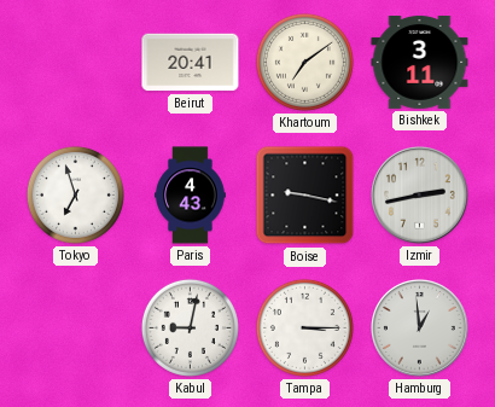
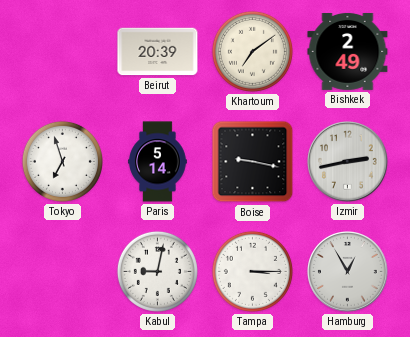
Beirut: 20:41 -> 20:39 (158, 52)
Bishkek: 3:11 -> 2:49 (348, 51)
Paris: 4:43 -> 5:14 (158, 162)
Hamburg: 12:59 -> 12:55 (348, 272)
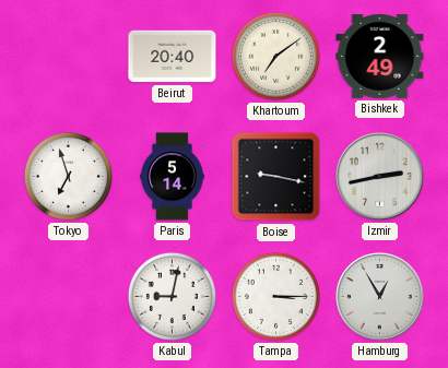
Beirut: 20:39 -> 20:40 (173, 57)
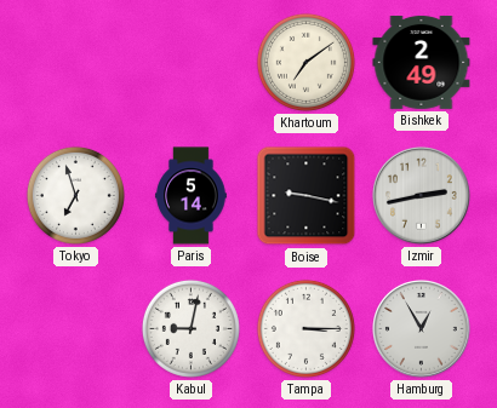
Beirut: 20:40 -> none (173, 57)
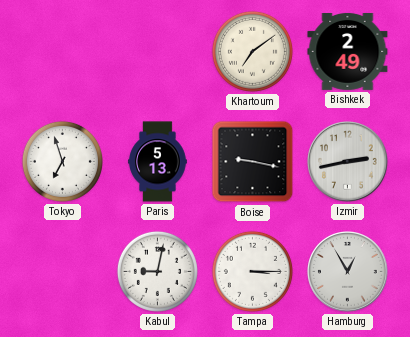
Paris: 5:14 -> 5:13 (158, 162)
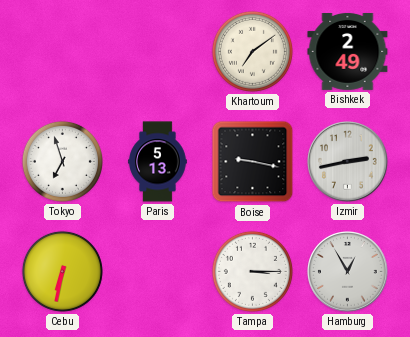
Cebu: none -> 6:32 (62, 271)
Kabul: 9:02 -> none (157, 271)
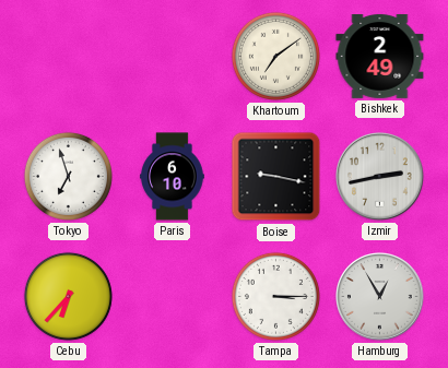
Paris: 5:13 -> 6:10 (173, 177)
Cebu: 6:32 -> 6:37 (68, 296)
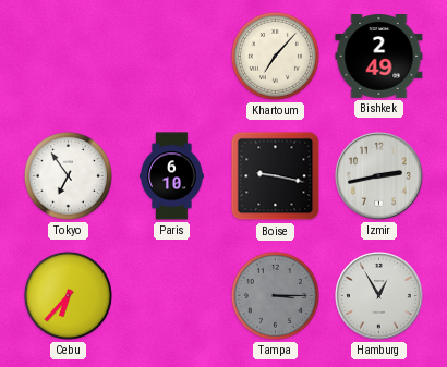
Khartoum: 7:09 -> 7:07 (275, 56)
Tokyo: 6:57 -> 6:54 (68, 175)
Tampa dial: white -> grey (275, 295)
